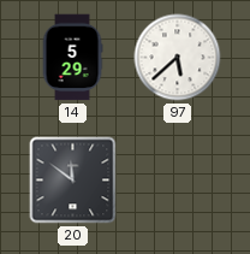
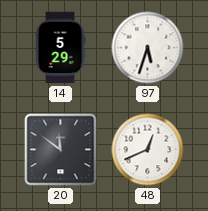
97: 5:38 -> 5:33 (148, 48)
48: none -> 12:41 (148, 150)
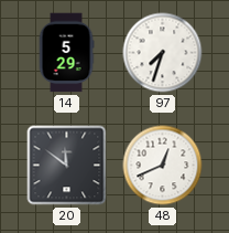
97: 5:33 -> 7:33 (163, 53)
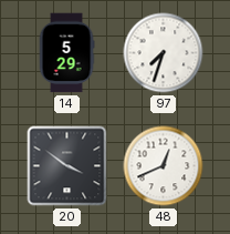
20: 11:51 -> 3:51 (67, 166)
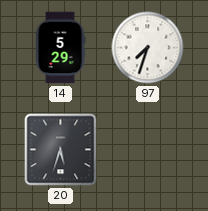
20: 3:51 -> 5:33 (61, 150)
48: 12:41 -> none (164, 166)
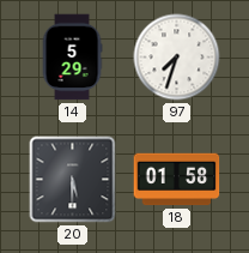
20: 5:33 -> 5:30 (73, 180)
18: none -> 01:58 (177, 180)
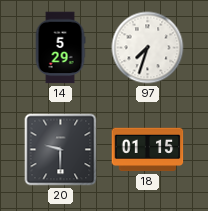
20: 5:30 -> 9:30 (61, 150)
18: 01:58 -> 01:15 (148, 150)
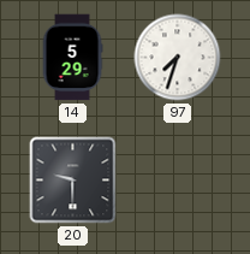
18: 01:15 -> none (148, 150)
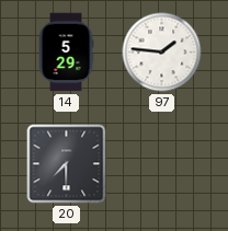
97: 7:33 -> 1:46 (162, 53)
20: 9:30 -> 7:30 (67, 164)
